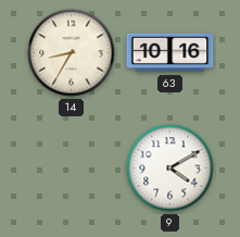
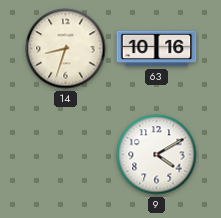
14: 8:35 -> 8:33 (66, 49)
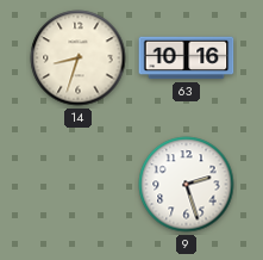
9: 4:10 -> 2:27 (187, 185)
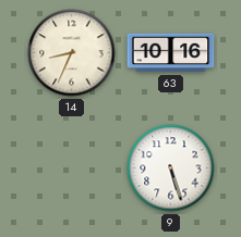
14: 8:33 -> 8:34 (72, 53)
9: 2:27 -> 5:27 (171, 169)
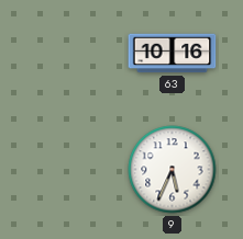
14: 8:34 -> none (72, 53)
9: 5:27 -> 5:34 (173, 170)
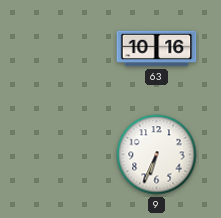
9: 5:34 -> 6:34 (157, 155)
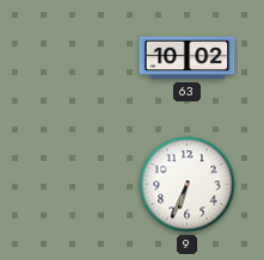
63: 10:16 -> 10:02 (188, 58)
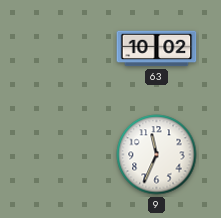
9: 6:34 -> 11:34 (157, 155)
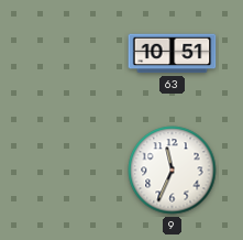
63: 10:02 -> 10:51 (173, 54)
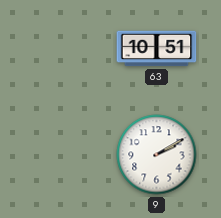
9: 11:34 -> 2:10 (157, 155)
